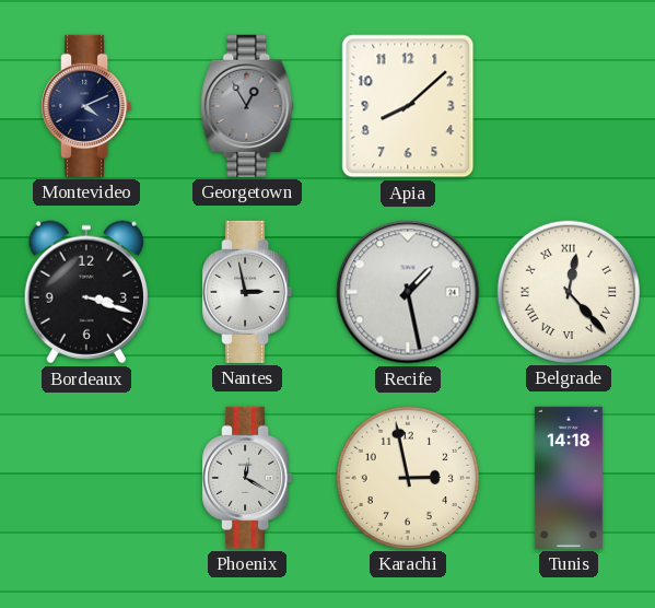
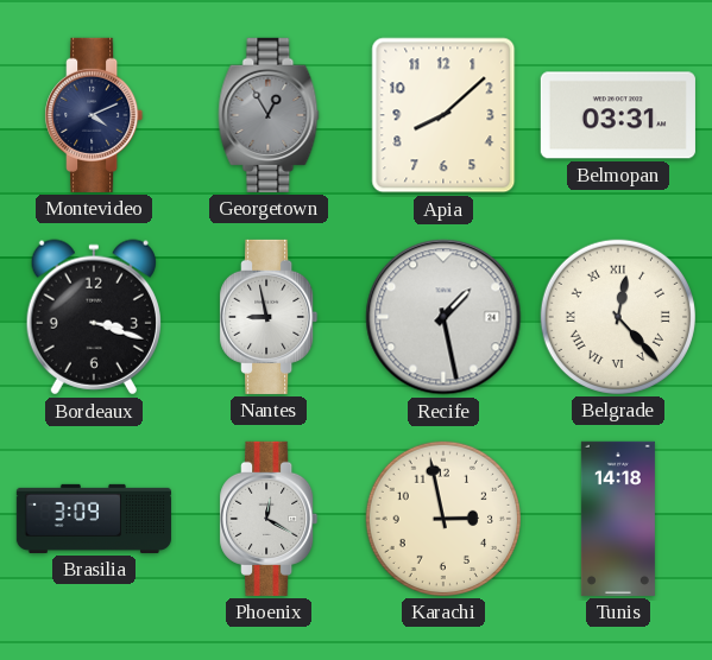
Belmopan: none -> 03:31 (618, 115)
Nantes: 2:58 -> 8:58 (269, 317)
Brasilia: none -> 3:09 (93, 519)
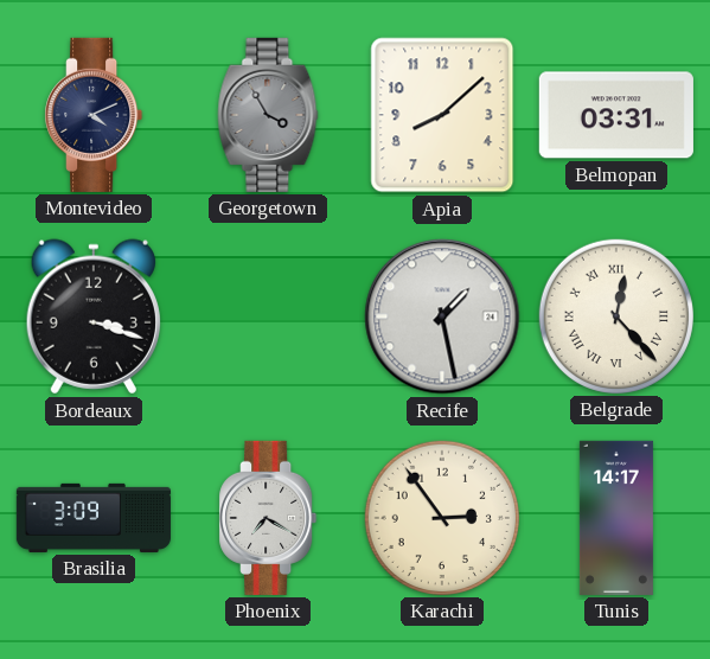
Georgetown: 12:55 -> 3:55 (268, 115)
Nantes: 8:58 -> none (269, 317)
Phoenix: 12:20 -> 7:20 (268, 518)
Karachi: 2:58 -> 2:54 (442, 518)
Tunis: 14:18 -> 14:17 (616, 518)
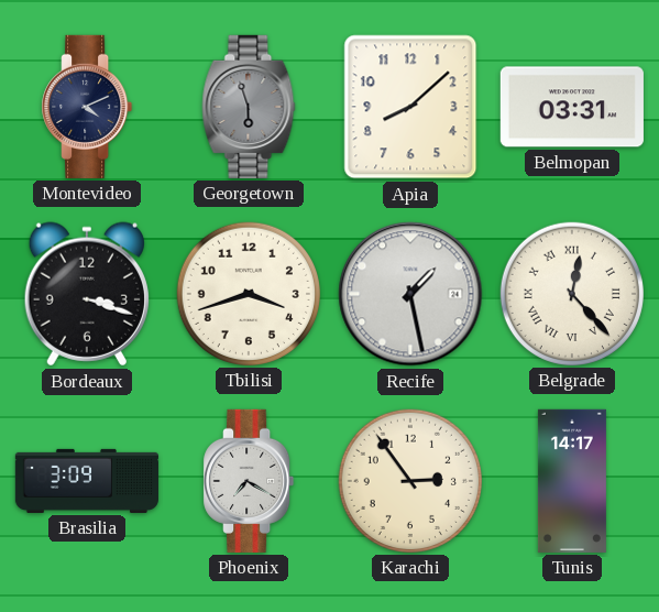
Georgetown: 3:55 -> 5:57 (249, 107)
Tbilisi: none -> 3:42 (249, 294)
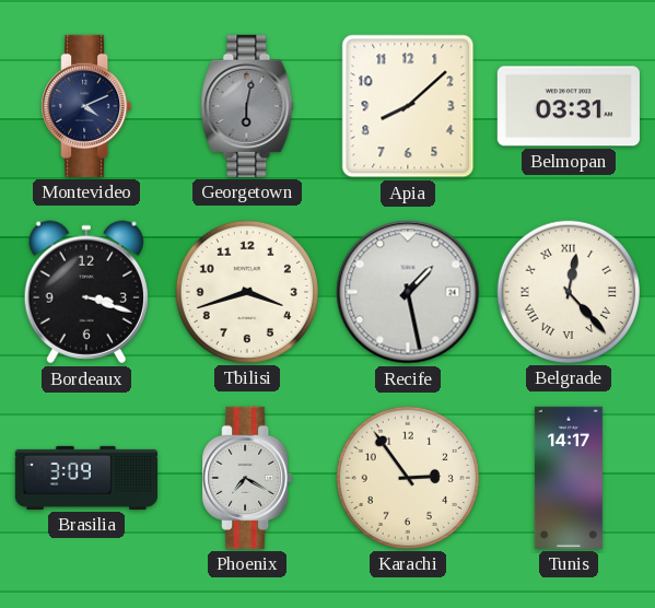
Georgetown: 5:57 -> 6:02 (247, 106)
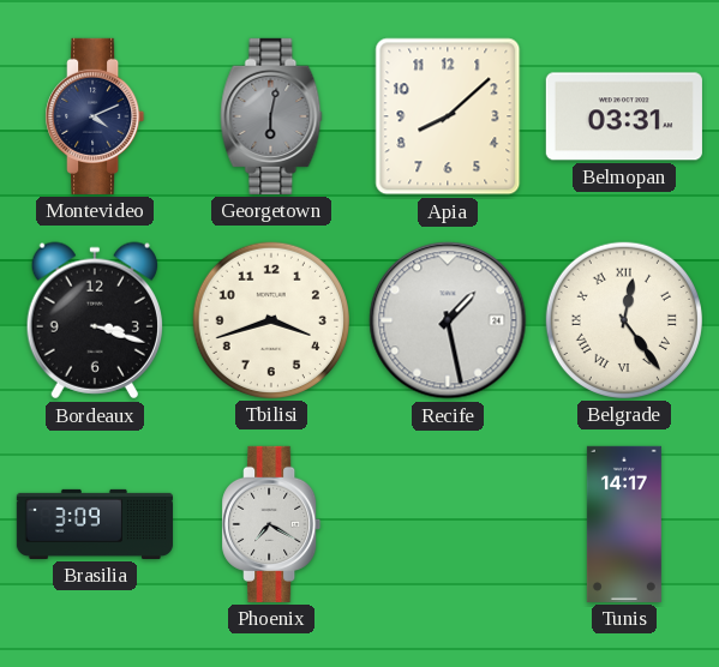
Belgrade: 12:23 -> 12:24 (624, 320)
Karachi: 2:54 -> none (408, 478)
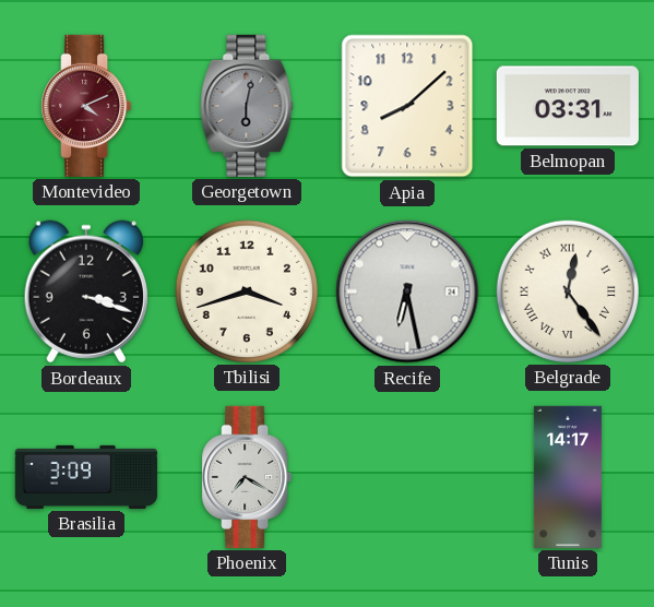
Montevideo dial: navy -> burgundy (86, 106)
Recife: 1:28 -> 6:28 (407, 291)
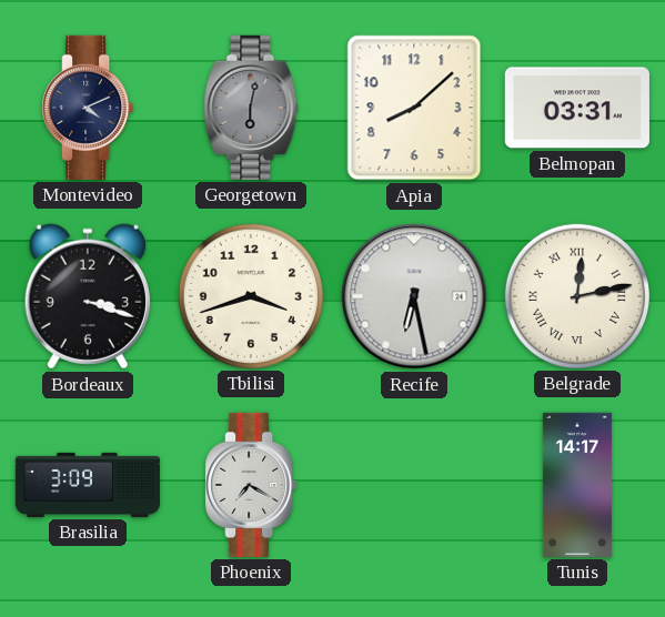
Montevideo dial: burgundy -> navy (88, 108)
Belgrade: 12:24 -> 12:13 (577, 296)
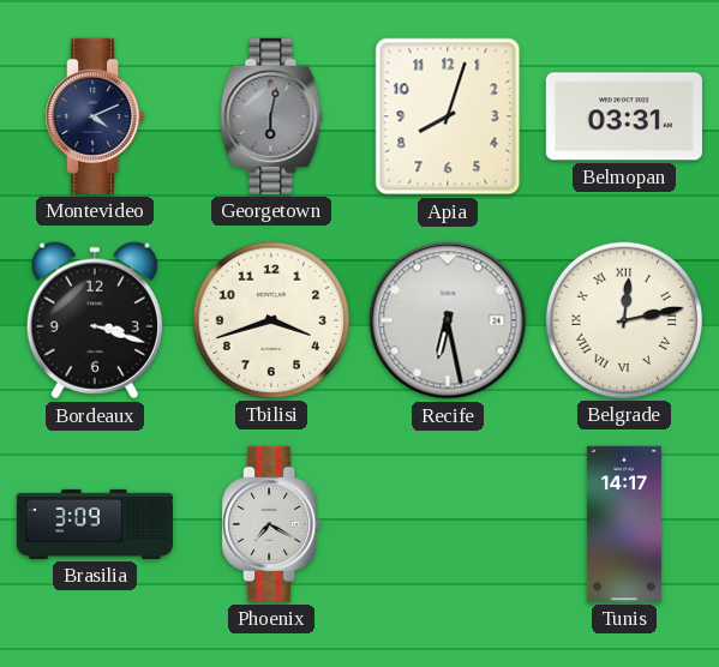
Apia: 8:08 -> 8:03 (448, 116)
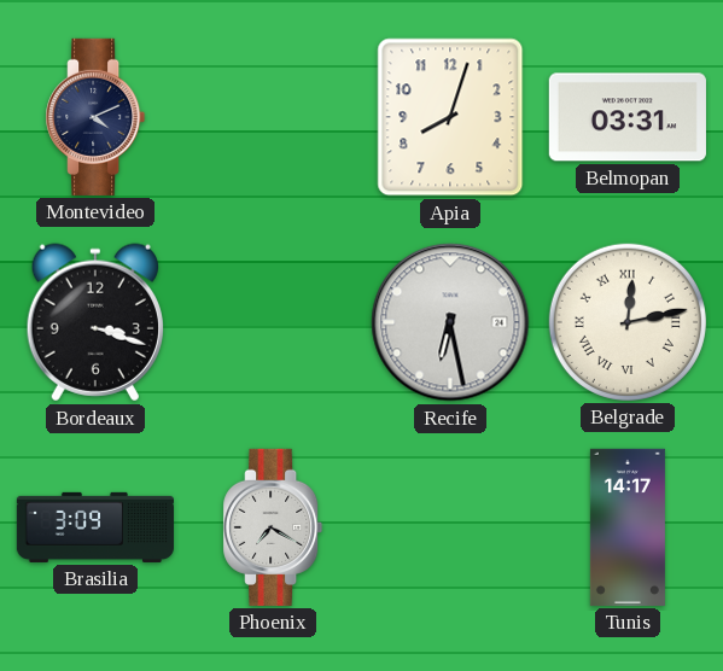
Georgetown: 6:02 -> none (271, 116)
Tbilisi: 3:42 -> none (271, 320)
